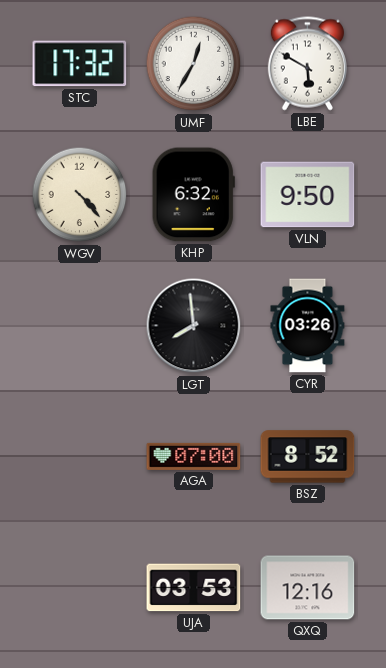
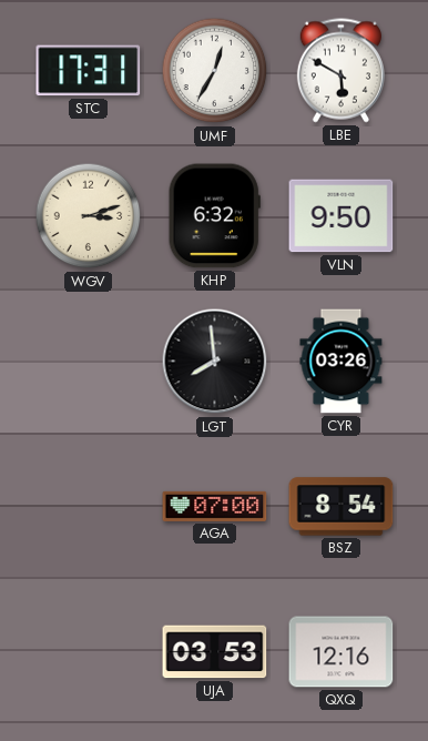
STC: 17:32 -> 17:31 (89, 71)
WGV: 4:23 -> 3:12 (89, 216)
BSZ: 8:52 -> 8:54 (342, 507)
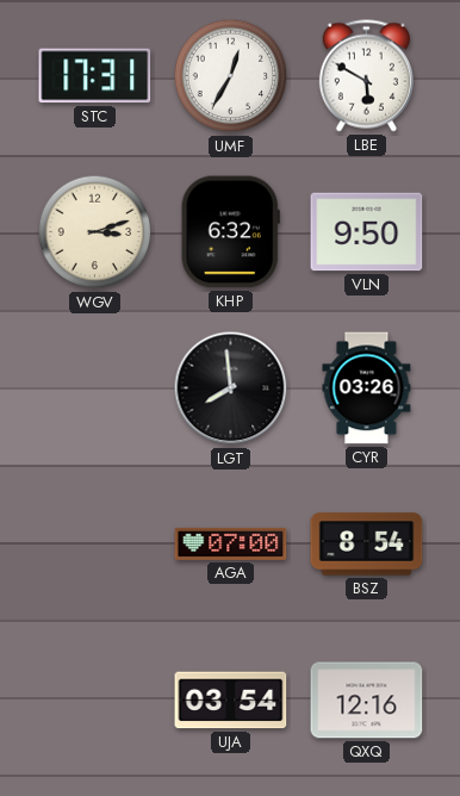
UJA: 03:53 -> 03:54 (231, 701)
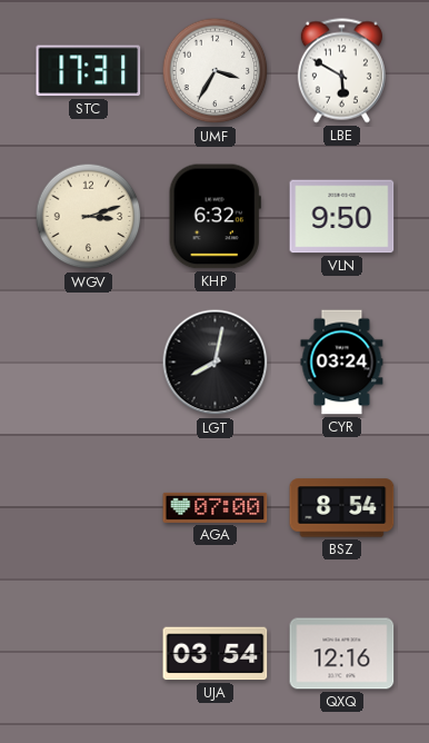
UMF: 12:35 -> 3:35 (216, 71)
LGT: 7:59 -> 8:02 (216, 363)
CYR: 03:26 -> 03:24 (342, 363)
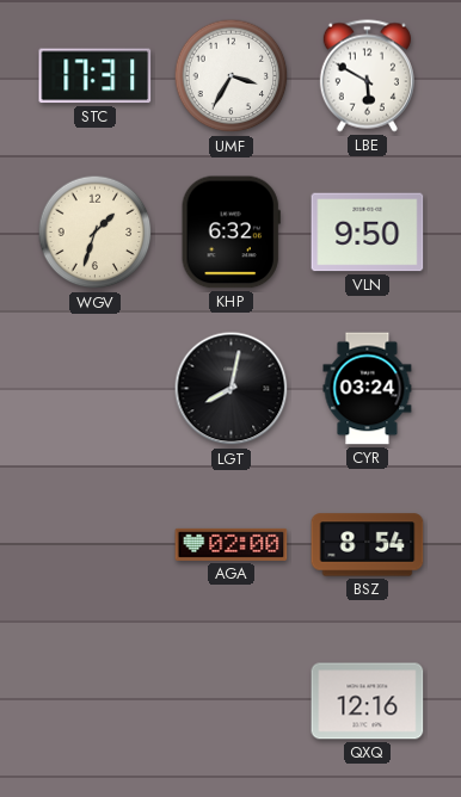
WGV: 3:12 -> 1:33 (96, 233)
AGA: 07:00 -> 02:00 (232, 544)
UJA: 03:54 -> none (216, 654)
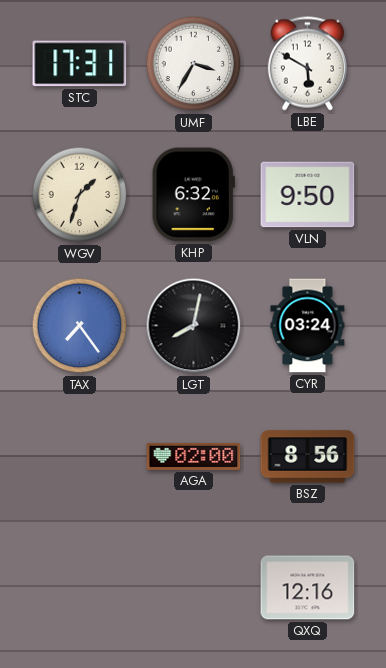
TAX: none -> 7:24 (80, 326)
BSZ: 8:54 -> 8:56 (308, 457)
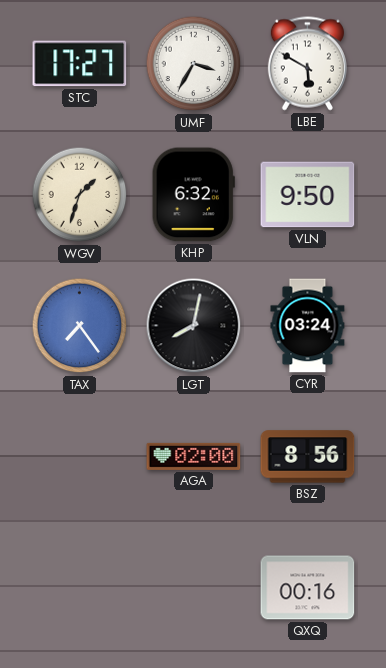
STC: 17:31 -> 17:27 (80, 64)
QXQ: 12:16 -> 00:16 (308, 588)
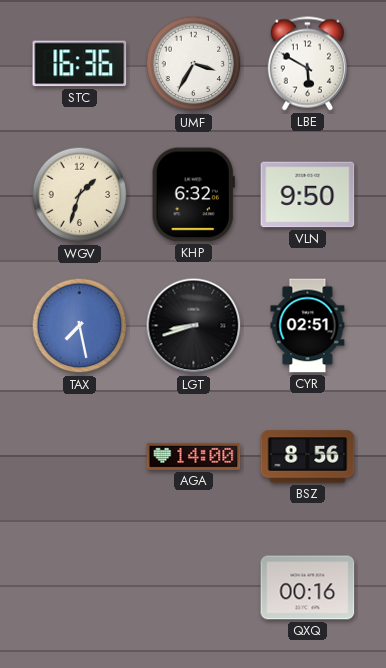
STC: 17:27 -> 16:36 (80, 64)
TAX: 7:24 -> 7:28 (80, 326)
LGT: 8:02 -> 8:42 (194, 326)
CYR: 03:24 -> 02:51 (308, 326)
AGA: 02:00 -> 14:00 (194, 456)
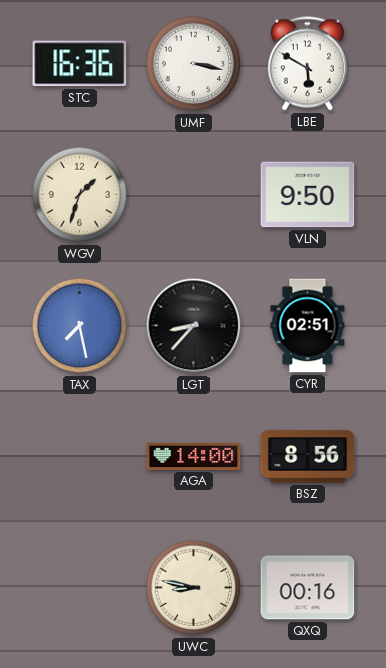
UMF: 3:35 -> 3:17 (194, 64)
KHP: 6:32 -> none (193, 195)
LGT: 8:42 -> 8:37 (194, 326)
UWC: none -> 8:47 (194, 588)
